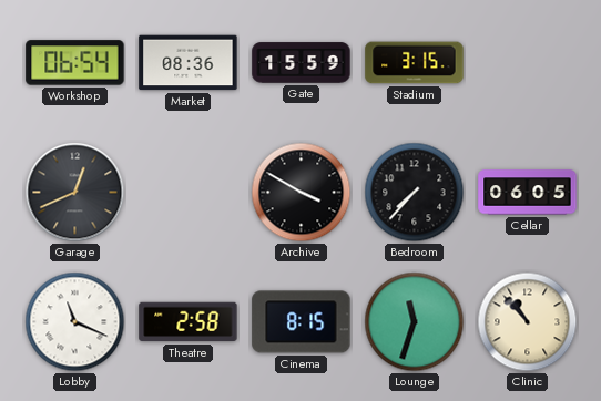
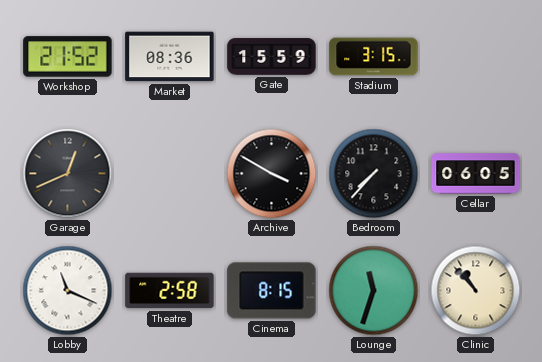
Workshop: 06:54 -> 21:52 (68, 57)
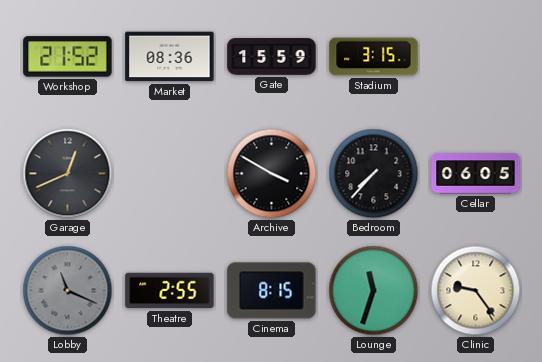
Lobby dial: white -> grey (68, 291)
Theatre: 2:58 -> 2:55 (170, 291)
Clinic: 10:53 -> 9:24 (476, 291)
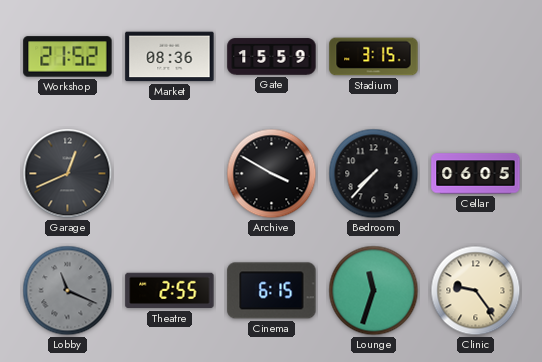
Cinema: 8:15 -> 6:15 (272, 291)
